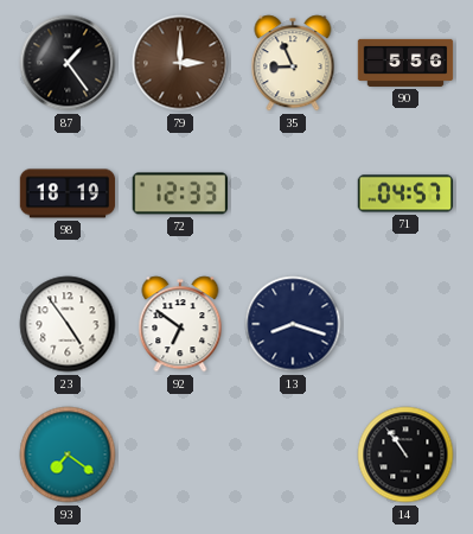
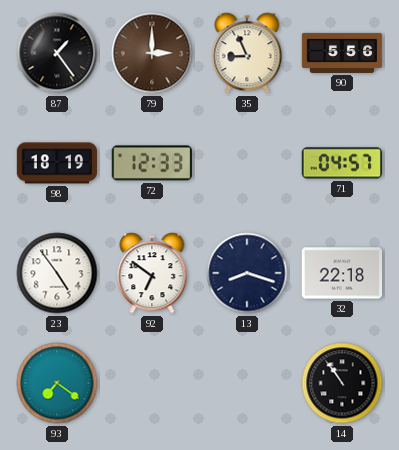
32: none -> 22:18 (342, 273)
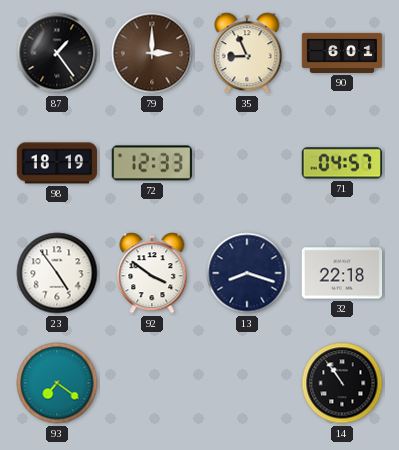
90: 5:56 -> 6:01 (342, 53)
92: 6:51 -> 3:51 (152, 273)
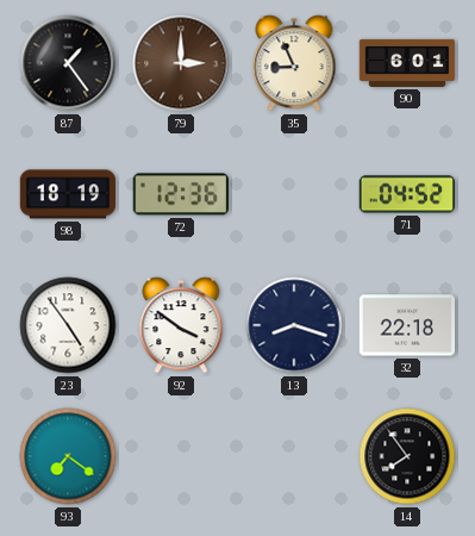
72: 12:33 -> 12:36 (180, 194)
71: 04:57 -> 04:52 (407, 194)
14: 10:54 -> 7:54 (407, 456)
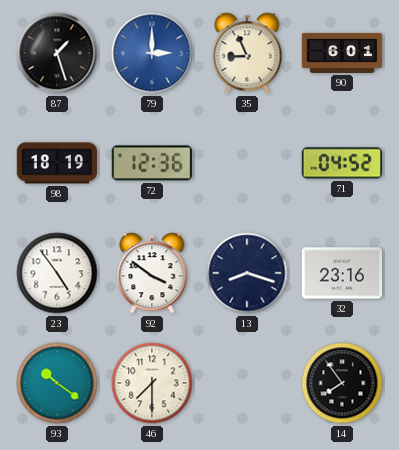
87: 1:24 -> 1:27 (57, 53)
79 dial: brown -> blue (152, 53)
32: 22:18 -> 23:16 (342, 273)
93: 7:21 -> 10:21 (57, 383)
46: none -> 7:30 (152, 383)
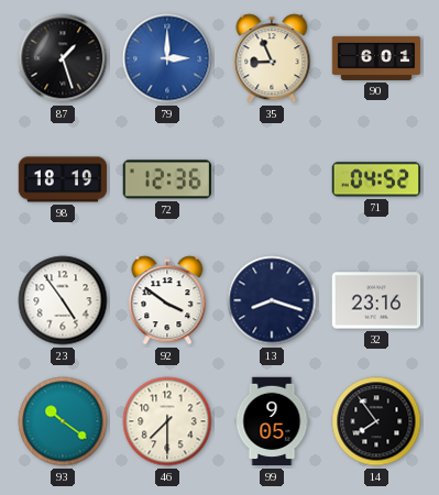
99: none -> 9:05 (272, 421)
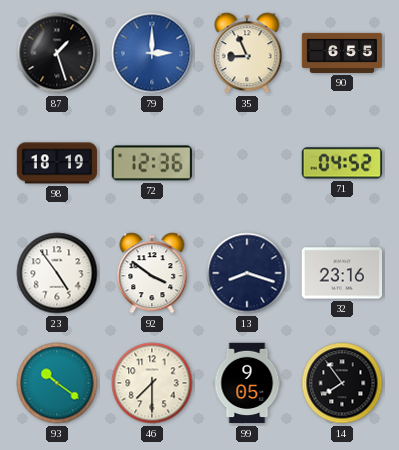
90: 6:01 -> 6:55 (342, 53)
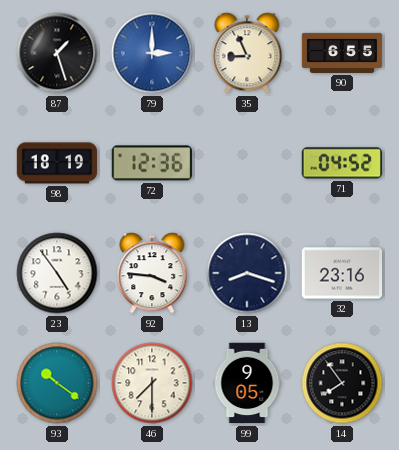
92: 3:51 -> 3:46 (152, 273)
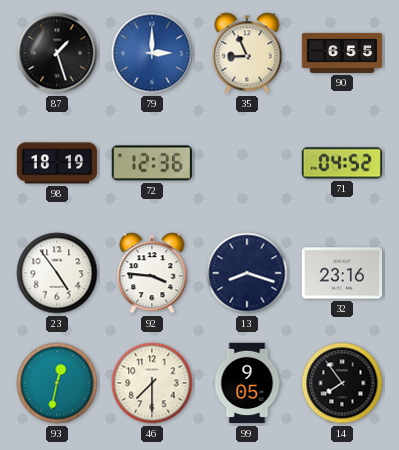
93: 10:21 -> 12:32 (57, 383)
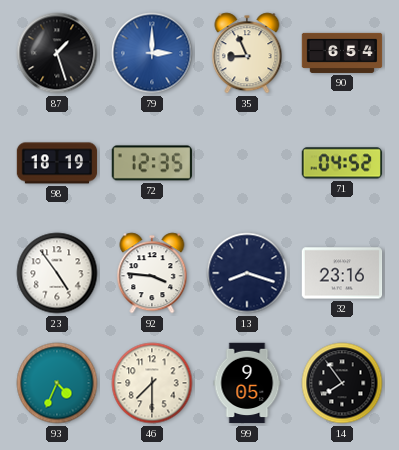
90: 6:55 -> 6:54 (342, 53)
72: 12:36 -> 12:35 (151, 163)
93: 12:32 -> 4:34 (57, 383)
